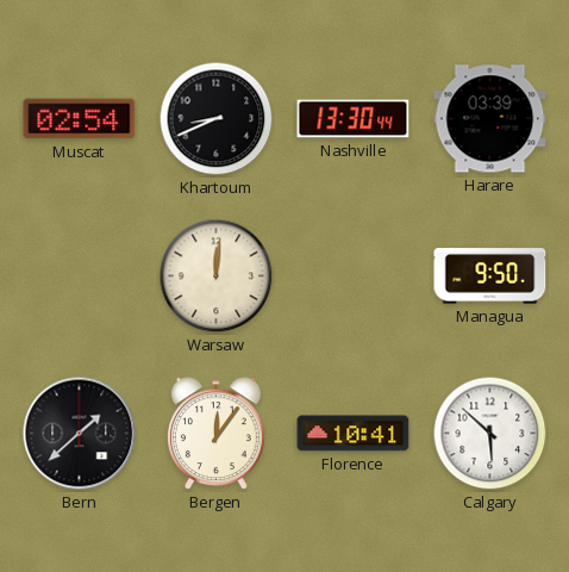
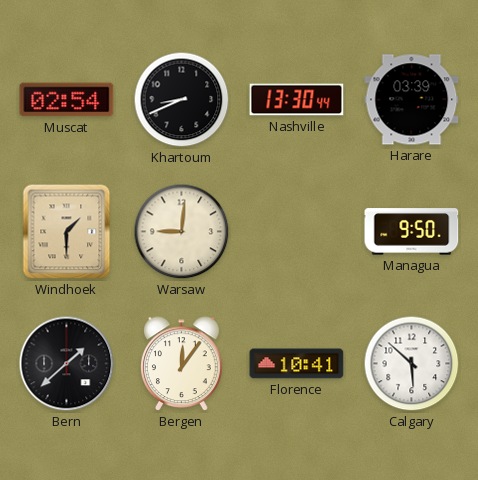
Windhoek: none -> 1:30 (67, 232)
Warsaw: 12:01 -> 9:01 (182, 232)
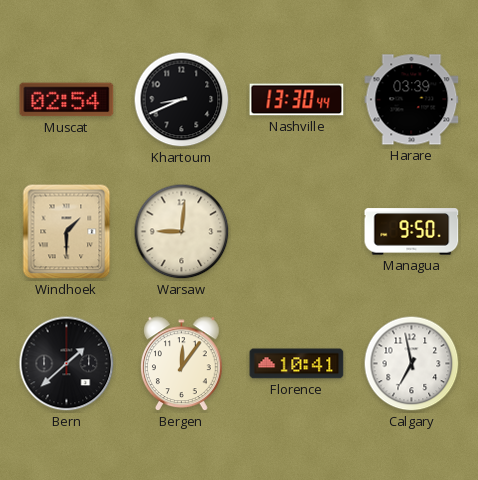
Calgary: 5:52 -> 6:58 (412, 364)
